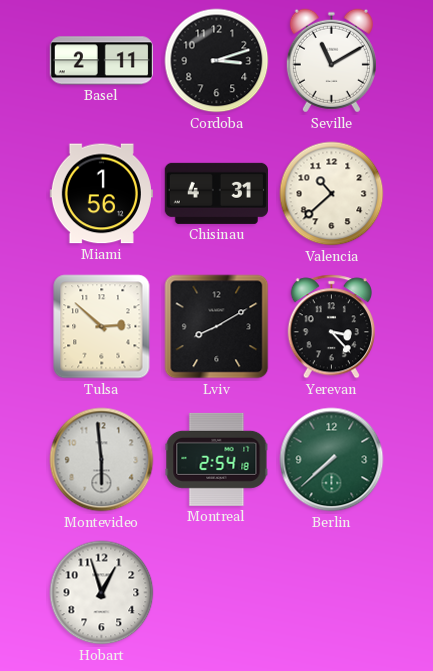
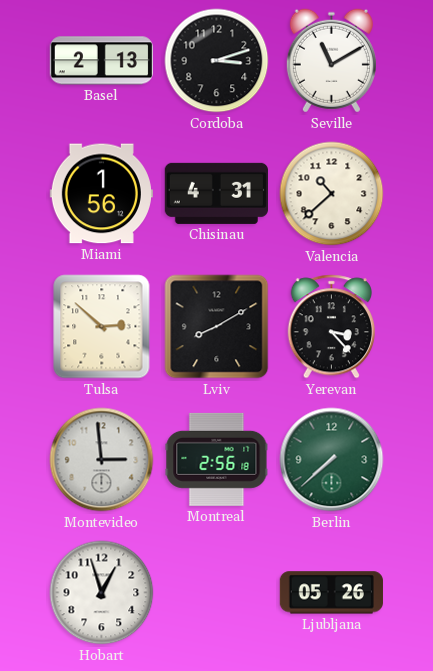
Basel: 2:11 -> 2:13 (101, 61)
Montevideo: 5:59 -> 2:59 (102, 460)
Montreal: 2:54 -> 2:56 (217, 459)
Ljubljana: none -> 05:26 (331, 593)
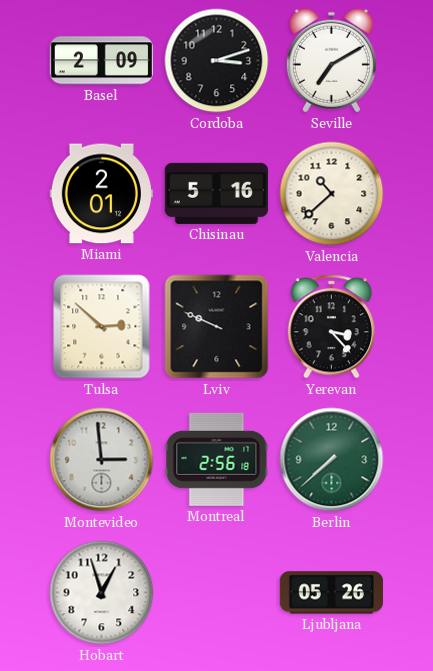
Basel: 2:13 -> 2:09 (101, 61)
Seville: 11:10 -> 7:10 (331, 61)
Miami: 1:56 -> 2:01 (101, 194)
Chisinau: 4:31 -> 5:16 (216, 193)
Lviv: 8:10 -> 9:49 (217, 327)
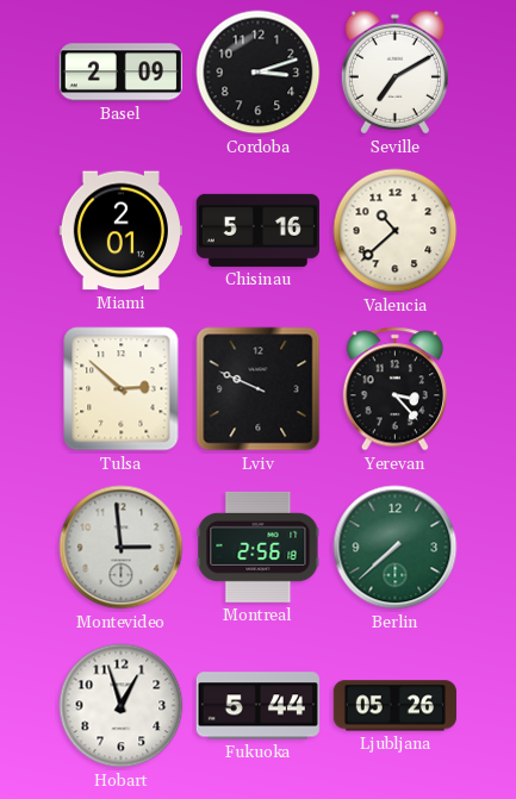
Fukuoka: none -> 5:44 (257, 706)
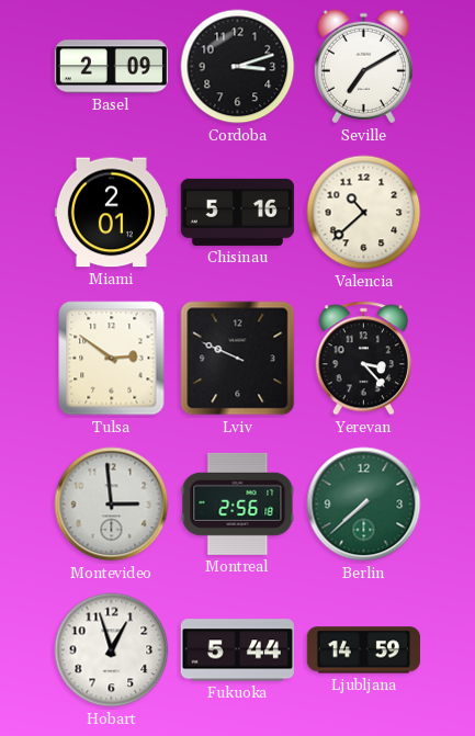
Tulsa: 2:52 -> 2:51 (112, 359)
Ljubljana: 05:26 -> 14:59 (363, 650)
